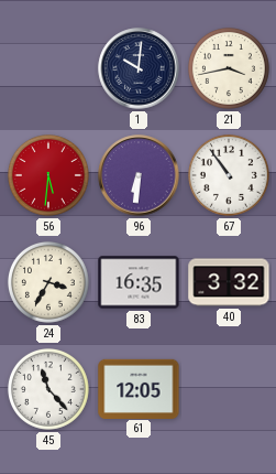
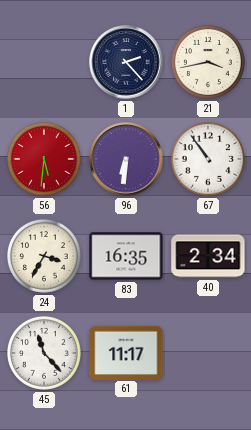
1: 10:01 -> 2:23 (126, 62)
40: 3:32 -> 2:34 (208, 256)
61: 12:05 -> 11:17 (126, 352)
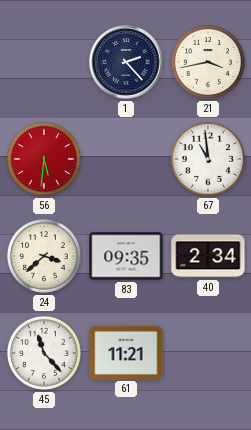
96: 6:31 -> none (126, 159)
67: 10:54 -> 10:59 (208, 159)
24: 3:35 -> 3:38 (44, 256)
83: 16:35 -> 09:35 (126, 256)
61: 11:17 -> 11:21 (126, 352)
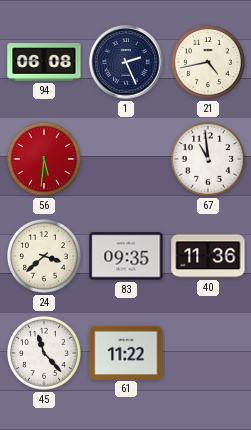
94: none -> 06:08 (44, 62)
1: 2:23 -> 2:26 (126, 62)
21: 3:43 -> 4:43 (208, 62)
40: 2:34 -> 11:36 (208, 256)
61: 11:21 -> 11:22 (126, 352)
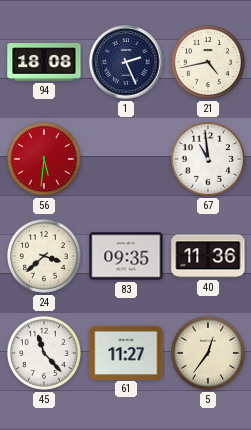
94: 06:08 -> 18:08 (44, 62)
61: 11:22 -> 11:27 (126, 352)
5: none -> 12:36 (208, 353)
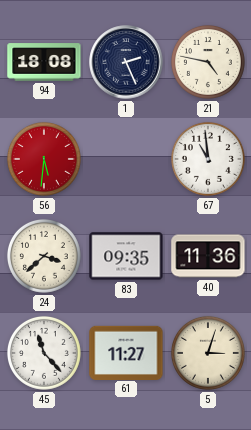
21: 4:43 -> 4:47 (208, 62)
5: 12:36 -> 3:03 (208, 353)
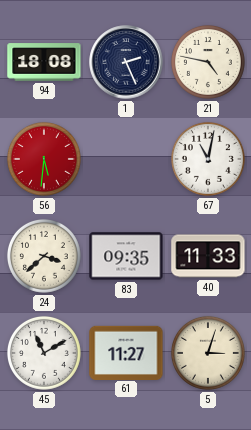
67: 10:59 -> 11:02 (208, 159)
40: 11:36 -> 11:33 (208, 256)
45: 11:23 -> 11:10 (44, 353)
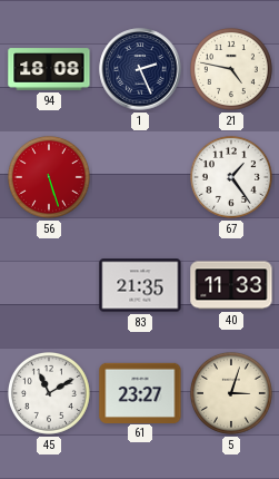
56: 5:31 -> 5:27 (49, 177)
67: 11:02 -> 1:24 (231, 177)
24: 3:38 -> none (44, 256)
83: 09:35 -> 21:35 (140, 285)
61: 11:27 -> 23:27 (140, 392)
